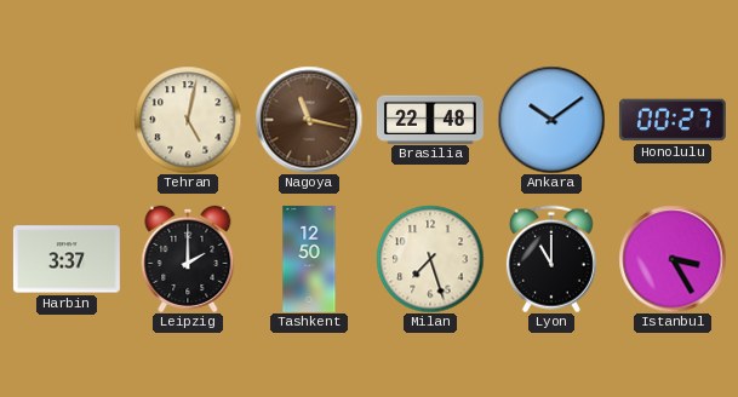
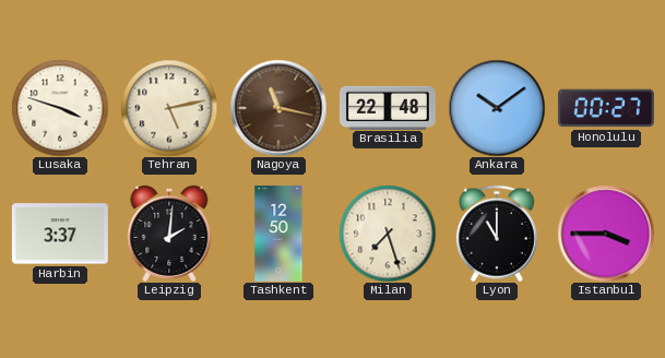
Lusaka: none -> 3:48 (60, 108)
Tehran: 5:02 -> 5:13 (169, 108)
Leipzig: 2:00 -> 2:01 (169, 234)
Istanbul: 3:25 -> 3:45 (606, 234)
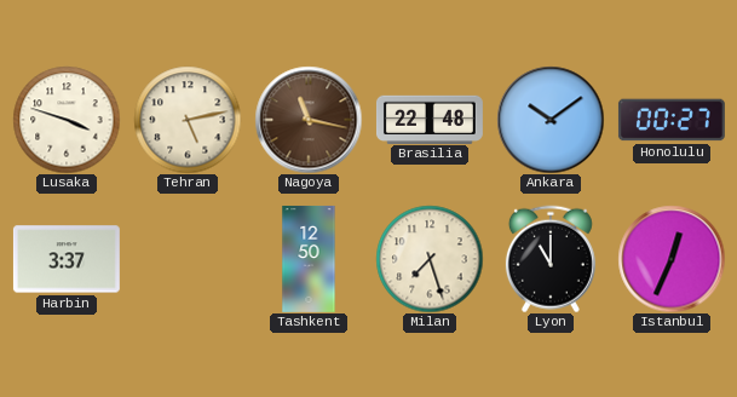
Leipzig: 2:01 -> none (169, 234)
Istanbul: 3:45 -> 12:34 (672, 259)
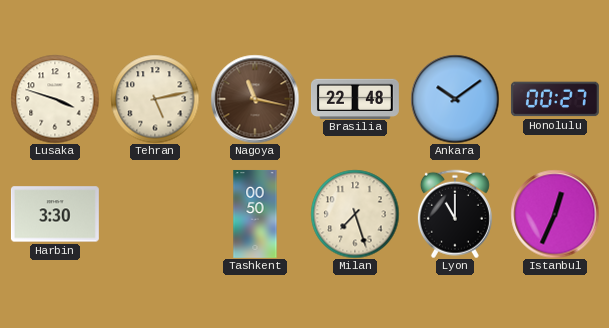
Harbin: 3:37 -> 3:30 (55, 214)
Tashkent: 12:50 -> 00:50 (255, 214)
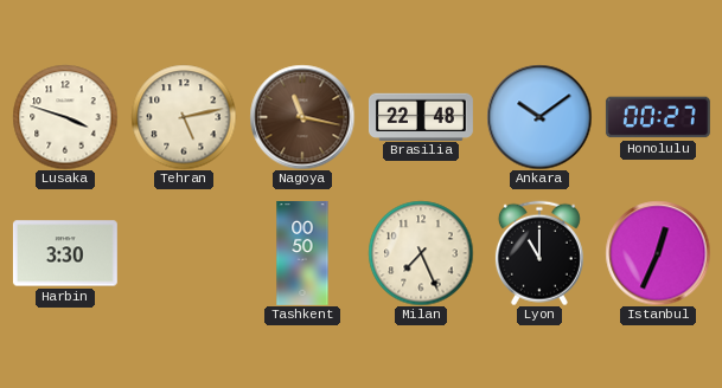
Milan: 7:27 -> 7:26 (421, 253)
